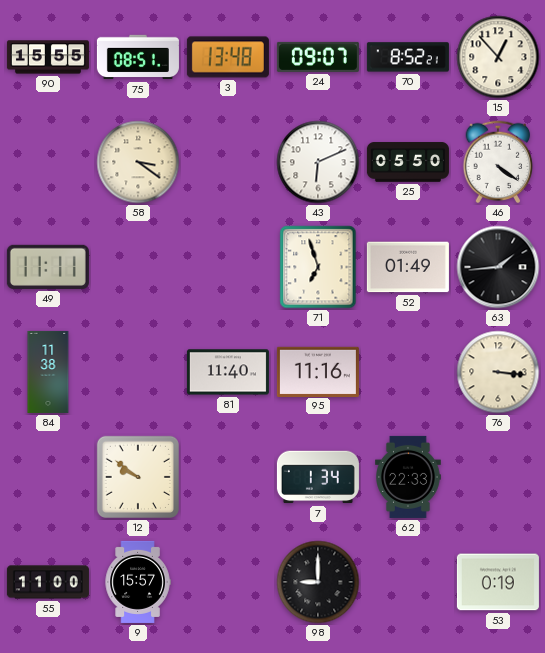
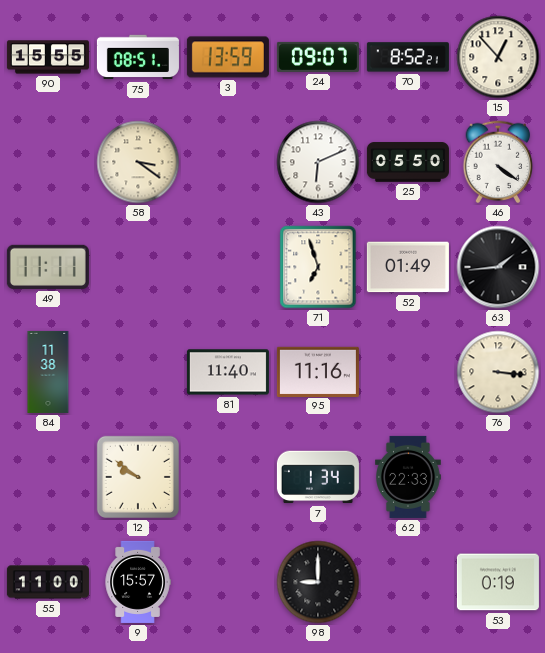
3: 13:48 -> 13:59 (228, 57)
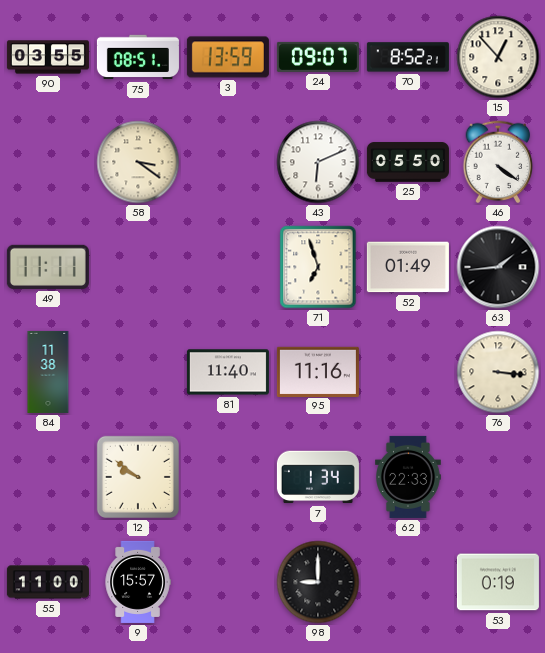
90: 15:55 -> 03:55 (48, 57)
